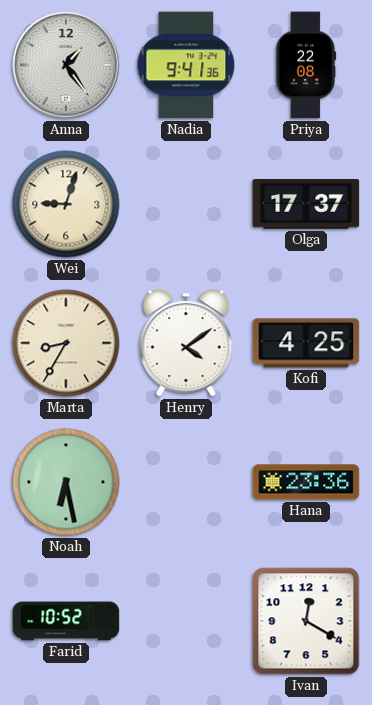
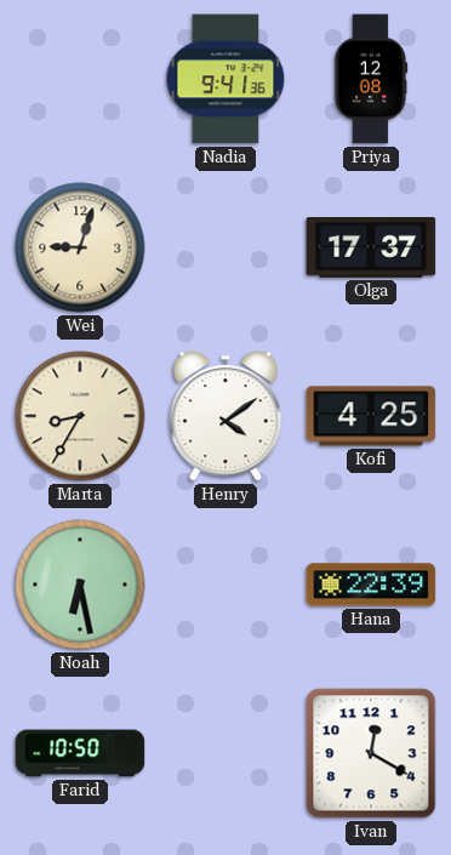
Anna: 1:24 -> none (66, 65)
Priya: 22:08 -> 12:08 (371, 79)
Hana: 23:36 -> 22:39 (371, 585)
Farid: 10:52 -> 10:50 (80, 753)
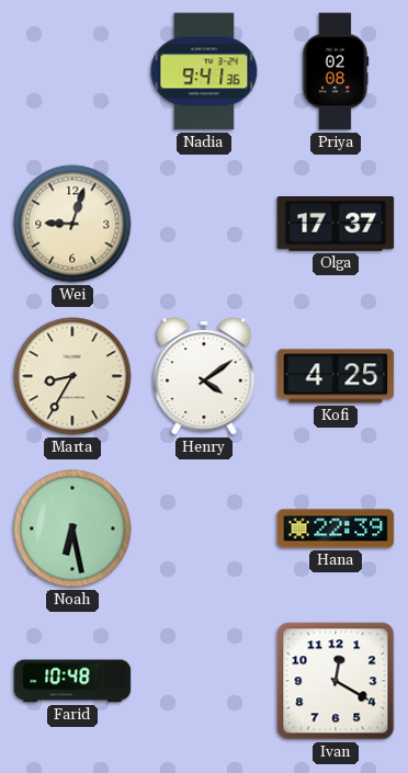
Priya: 12:08 -> 02:08 (336, 71)
Farid: 10:50 -> 10:48 (72, 681)
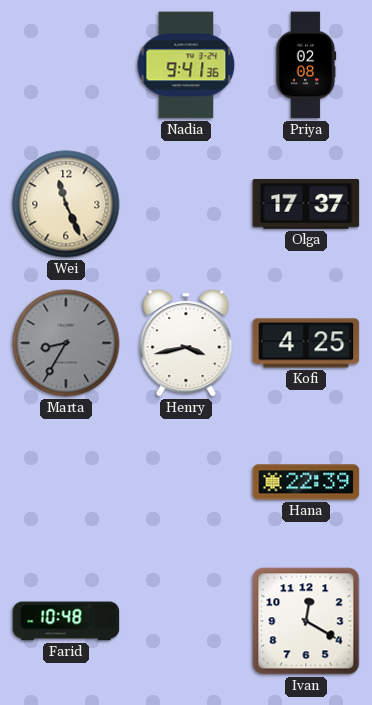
Wei: 9:03 -> 11:26 (66, 204)
Marta dial: cream -> grey (66, 343)
Henry: 4:09 -> 3:43 (186, 343)
Noah: 6:28 -> none (72, 528)
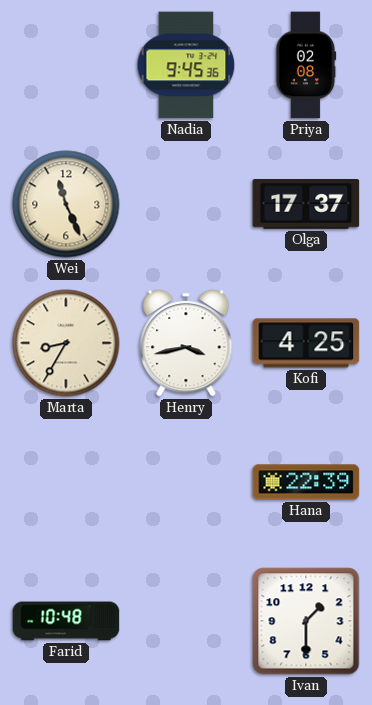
Nadia: 9:41 -> 9:45 (186, 65)
Marta dial: grey -> cream (66, 343)
Ivan: 12:20 -> 1:30 (306, 621)
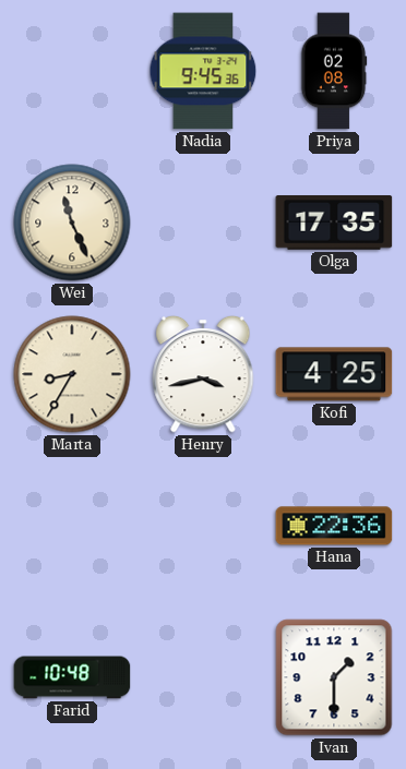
Olga: 17:37 -> 17:35 (334, 224)
Hana: 22:39 -> 22:36 (334, 526)
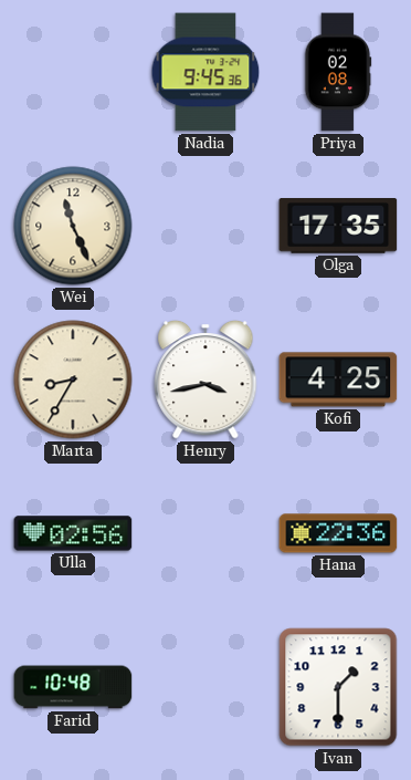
Ulla: none -> 02:56 (73, 533)
